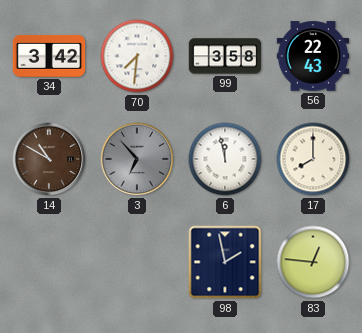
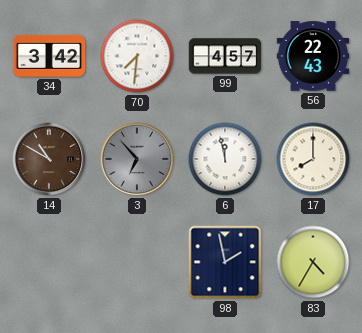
99: 3:58 -> 4:57 (225, 56)
83: 12:46 -> 4:35 (313, 262)
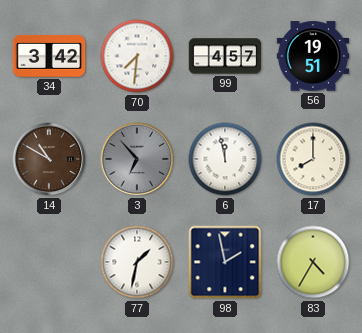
56: 22:43 -> 19:51 (313, 56)
77: none -> 1:32 (137, 262)
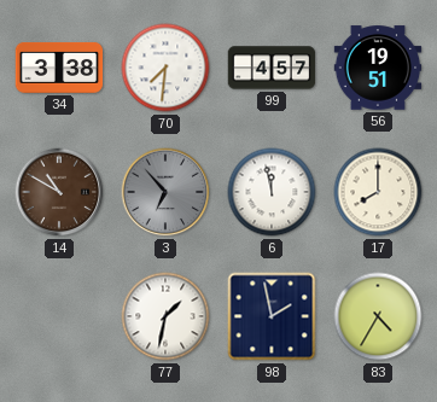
34: 3:42 -> 3:38 (59, 68)
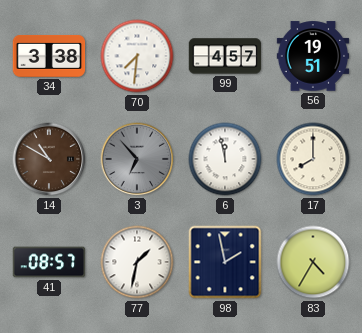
41: none -> 08:57 (49, 262)
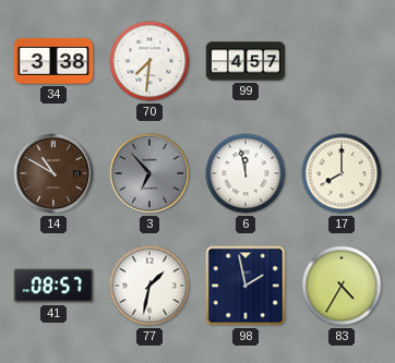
56: 19:51 -> none (313, 56)
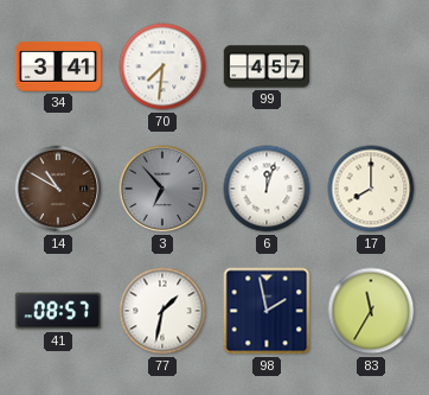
34: 3:38 -> 3:41 (58, 66)
6: 11:58 -> 12:03 (267, 189)
83: 4:35 -> 11:35 (371, 311)
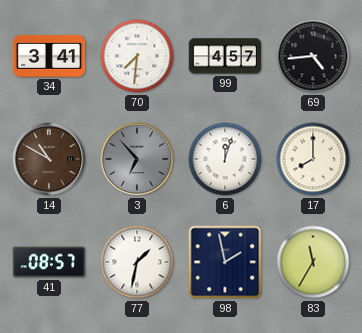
69: none -> 4:44 (313, 56)
